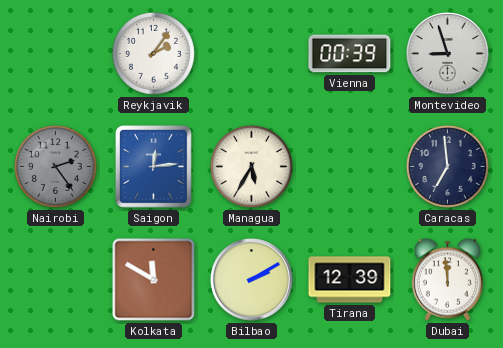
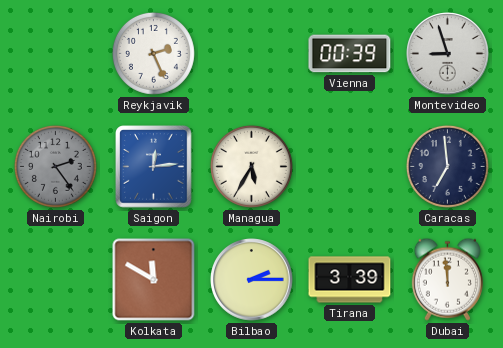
Reykjavik: 2:06 -> 2:26 (153, 53)
Bilbao: 2:10 -> 2:15 (252, 280)
Tirana: 12:39 -> 3:39 (350, 280)
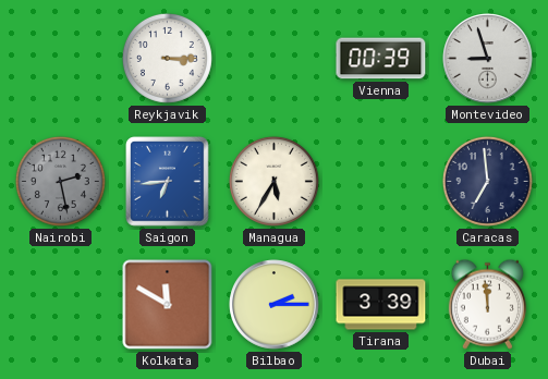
Reykjavik: 2:26 -> 3:15 (167, 58)
Nairobi: 2:24 -> 2:28 (60, 181)
Saigon: 12:14 -> 6:44 (168, 182)
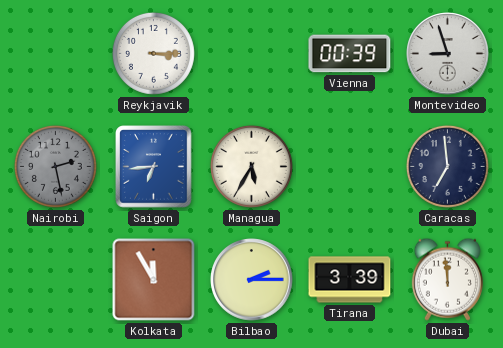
Kolkata: 11:50 -> 11:55 (154, 280)
